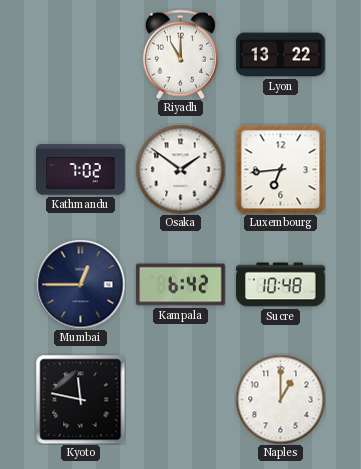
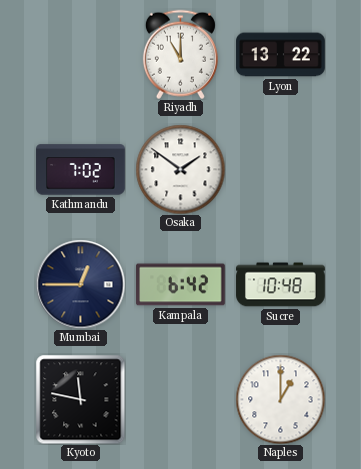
Luxembourg: 6:44 -> none (280, 169)
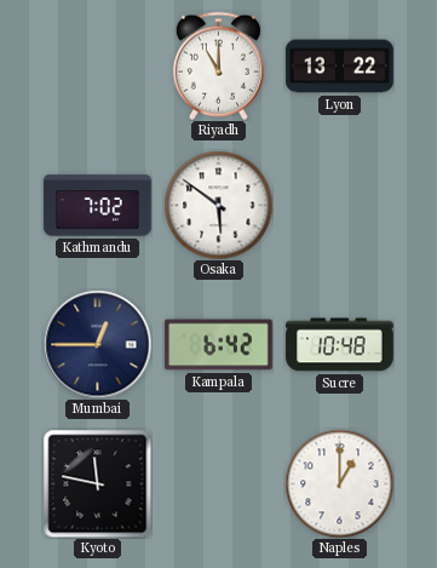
Osaka: 1:51 -> 5:51 (218, 205)
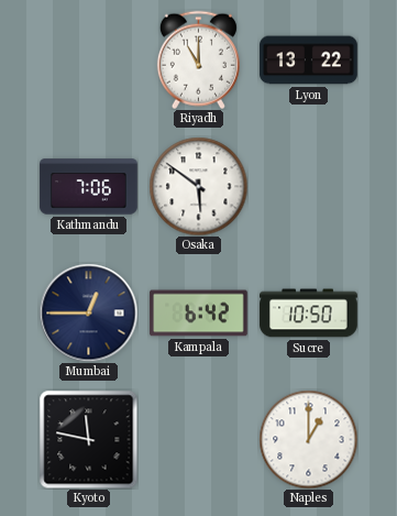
Kathmandu: 7:02 -> 7:06 (89, 187)
Sucre: 10:48 -> 10:50 (309, 314)
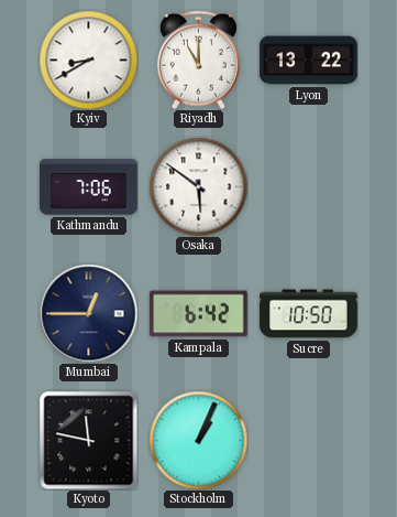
Kyiv: none -> 8:40 (88, 60)
Stockholm: none -> 1:04 (198, 440)
Naples: 1:00 -> none (308, 439)
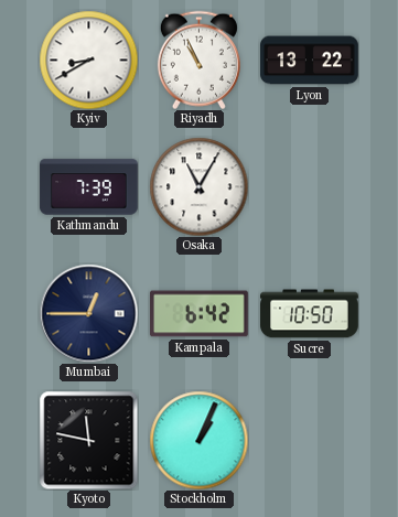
Riyadh: 11:00 -> 10:56 (198, 60)
Kathmandu: 7:06 -> 7:39 (89, 187)
Osaka: 5:51 -> 11:05 (198, 186)
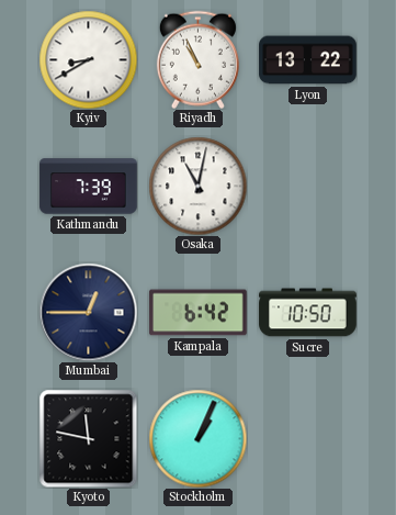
Osaka: 11:05 -> 11:02 (197, 186)
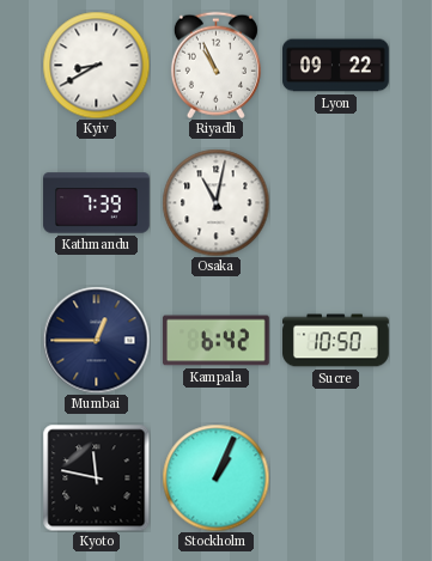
Lyon: 13:22 -> 09:22 (336, 66)
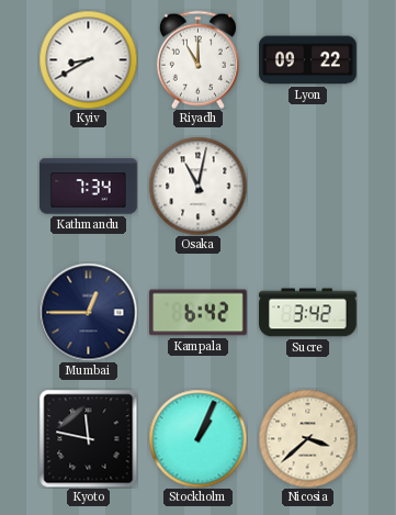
Riyadh: 10:56 -> 11:00 (197, 59)
Kathmandu: 7:39 -> 7:34 (89, 187)
Sucre: 10:50 -> 3:42 (308, 313)
Nicosia: none -> 3:38 (307, 438)
